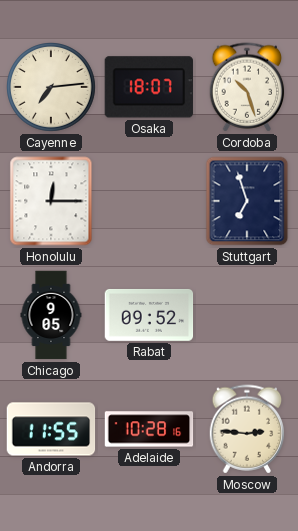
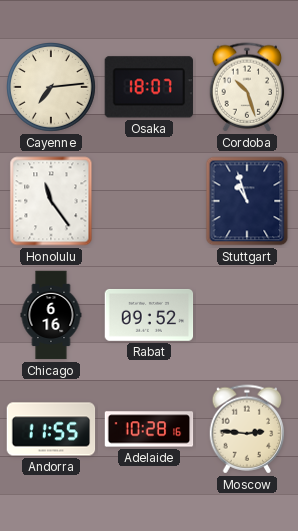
Honolulu: 12:15 -> 11:24 (51, 201)
Stuttgart: 6:57 -> 10:57 (247, 201)
Chicago: 9:05 -> 6:16 (51, 315)
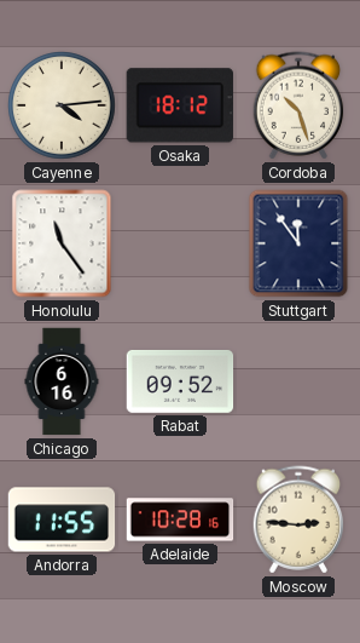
Cayenne: 7:14 -> 4:14 (63, 107)
Osaka: 18:07 -> 18:12 (180, 105)
Stuttgart: 10:57 -> 11:54 (298, 243)
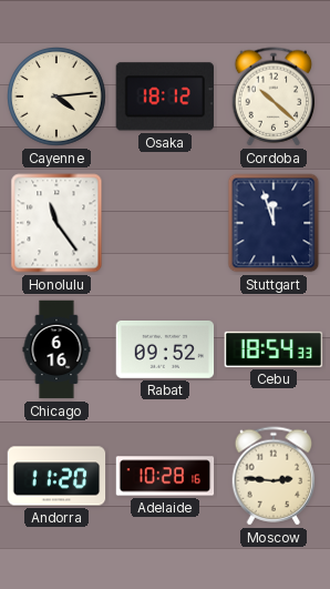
Cordoba: 10:27 -> 10:22 (274, 97)
Stuttgart: 11:54 -> 11:57 (274, 223)
Cebu: none -> 18:54 (274, 349)
Andorra: 11:55 -> 11:20 (56, 476)
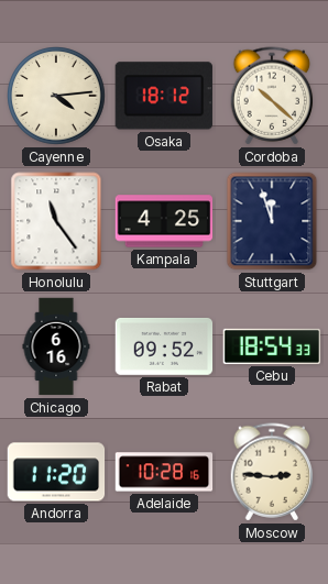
Kampala: none -> 4:25 (164, 221)
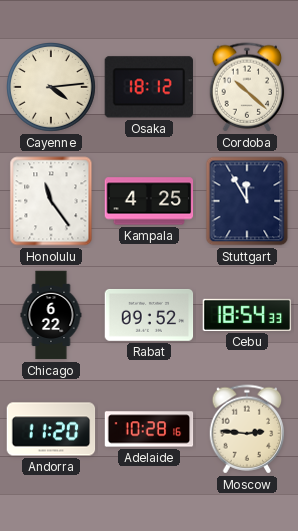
Stuttgart: 11:57 -> 11:55 (247, 201)
Chicago: 6:16 -> 6:22 (51, 315)
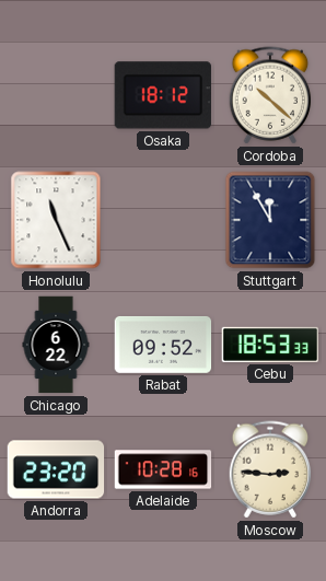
Cayenne: 4:14 -> none (52, 88)
Honolulu: 11:24 -> 11:26 (56, 220)
Kampala: 4:25 -> none (149, 201)
Cebu: 18:54 -> 18:53 (270, 345)
Andorra: 11:20 -> 23:20 (56, 469)
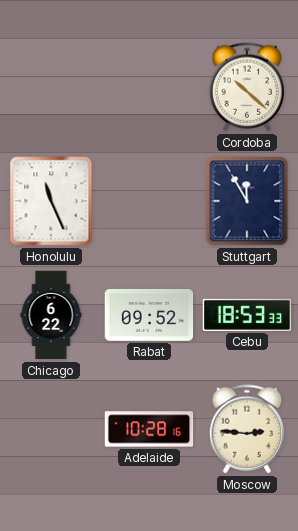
Osaka: 18:12 -> none (163, 95)
Andorra: 23:20 -> none (56, 469)
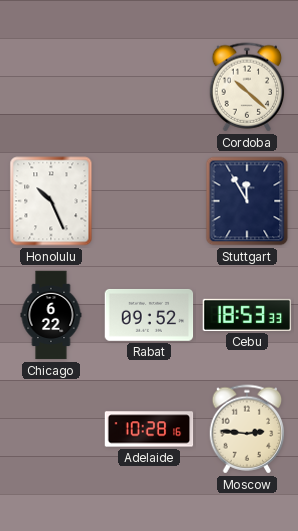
Honolulu: 11:26 -> 10:26 (51, 201)
